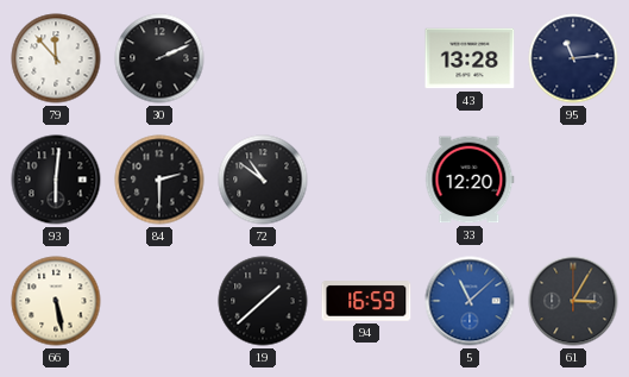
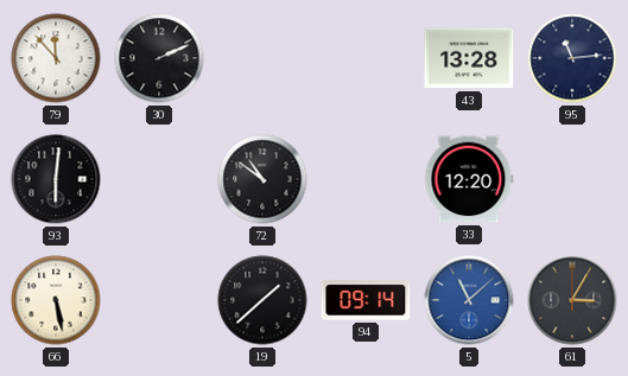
84: 2:30 -> none (159, 180)
94: 16:59 -> 09:14 (366, 300)
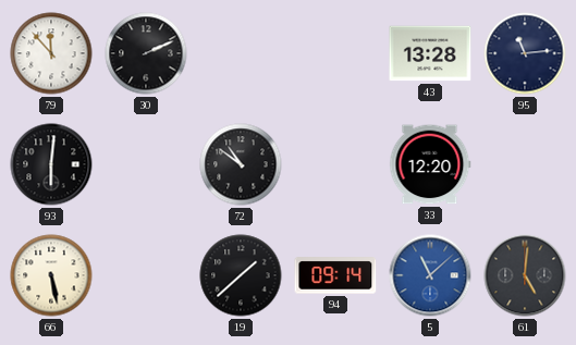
61: 3:05 -> 5:01 (525, 275)
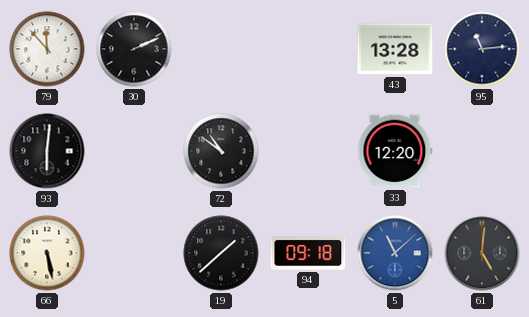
94: 09:14 -> 09:18 (308, 253)
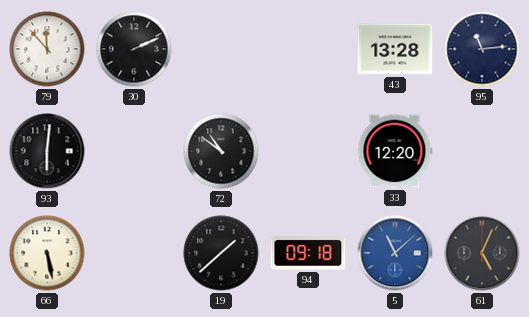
61: 5:01 -> 5:04 (482, 253)
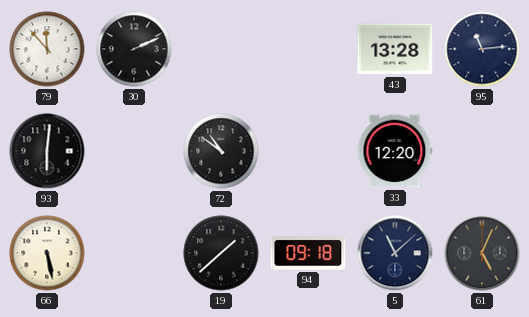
5 dial: blue -> navy (395, 253)
